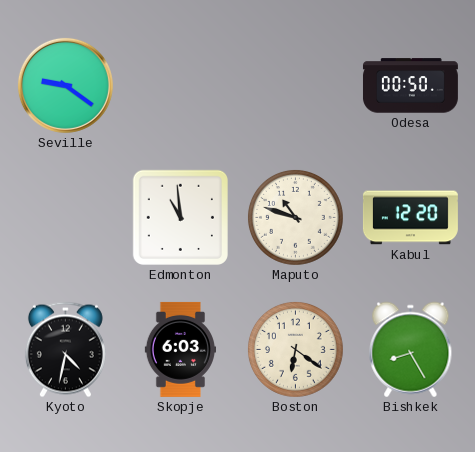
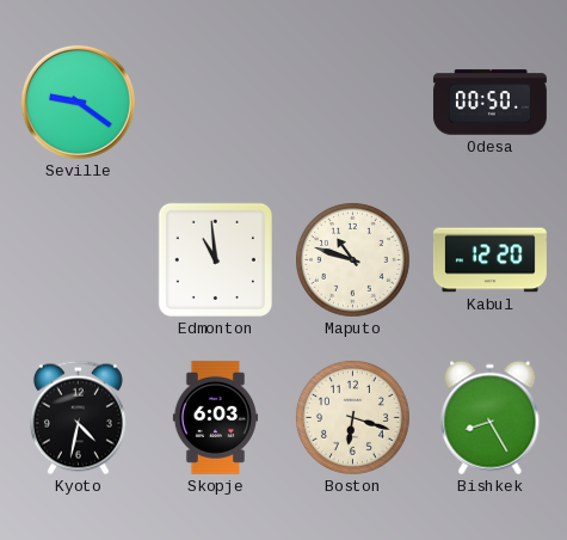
Boston: 6:21 -> 6:18 (352, 417)
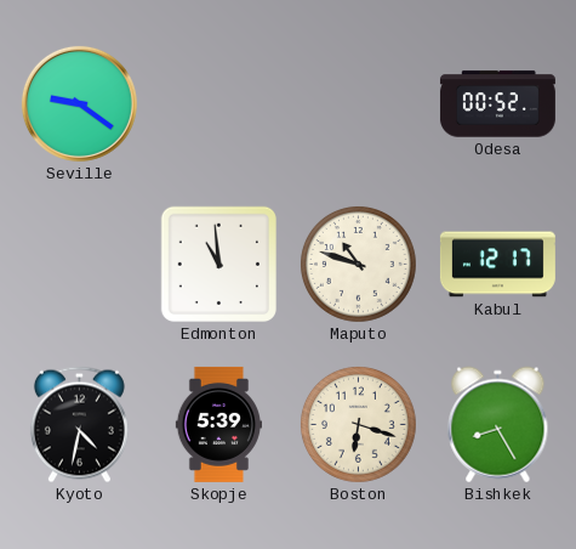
Odesa: 00:50 -> 00:52 (497, 104)
Kabul: 12:20 -> 12:17 (497, 265)
Skopje: 6:03 -> 5:39 (218, 424)
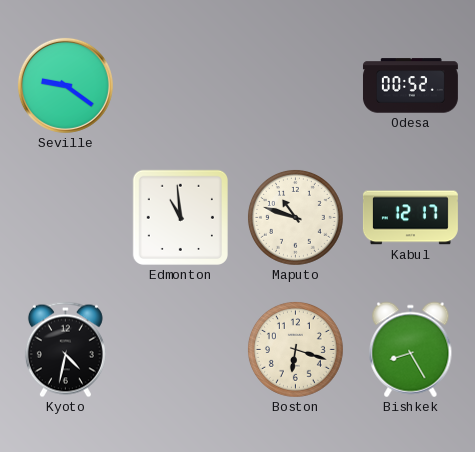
Skopje: 5:39 -> none (218, 424)
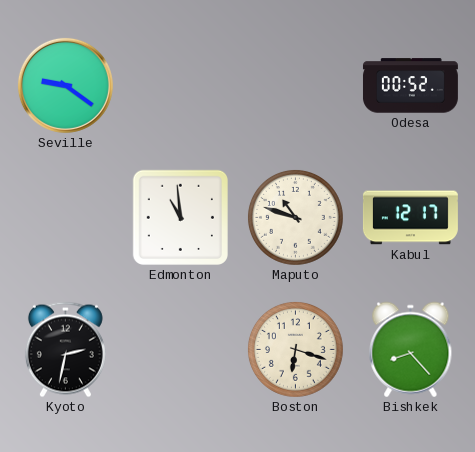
Kyoto: 4:32 -> 2:32 (65, 350)
Bishkek: 8:25 -> 8:23 (411, 350)
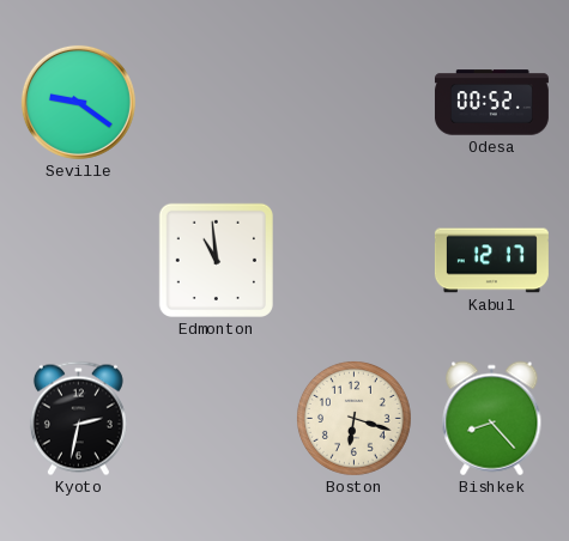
Maputo: 10:48 -> none (295, 217)
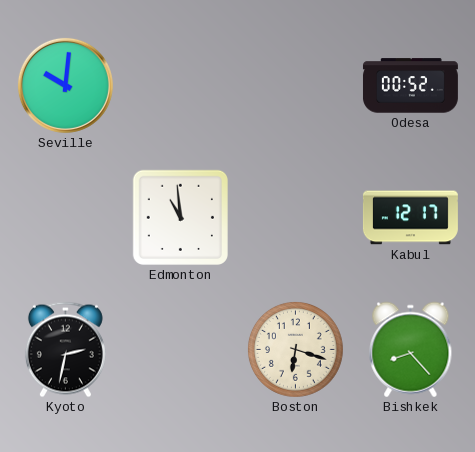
Seville: 9:21 -> 10:01 (65, 85)
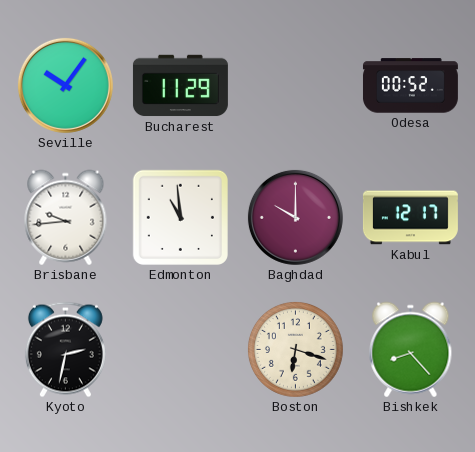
Seville: 10:01 -> 10:06 (65, 85)
Bucharest: none -> 11:29 (180, 86)
Brisbane: none -> 9:44 (66, 218)
Baghdad: none -> 10:00 (295, 217)
